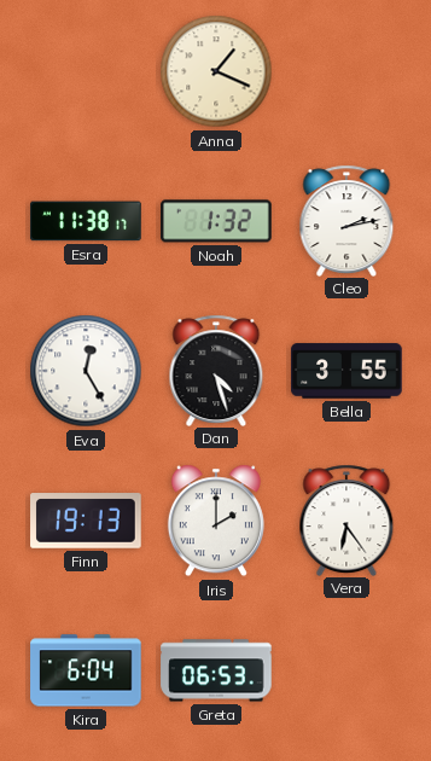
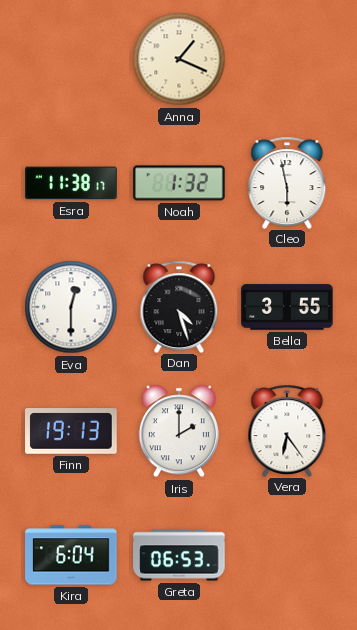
Cleo: 2:13 -> 5:58 (287, 182)
Eva: 12:25 -> 12:30 (71, 307)
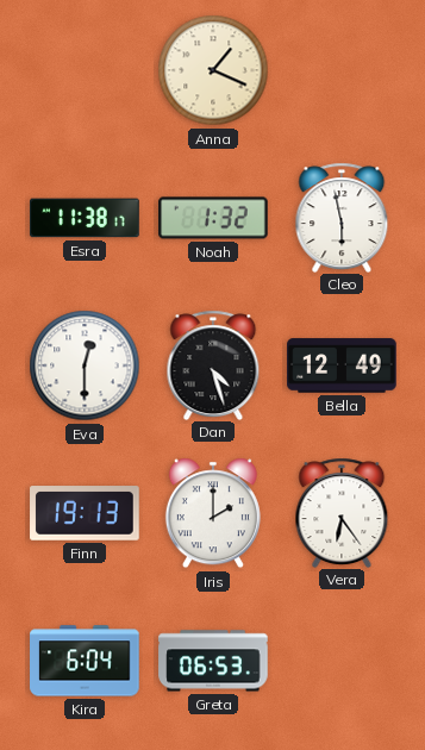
Bella: 3:55 -> 12:49 (342, 365)
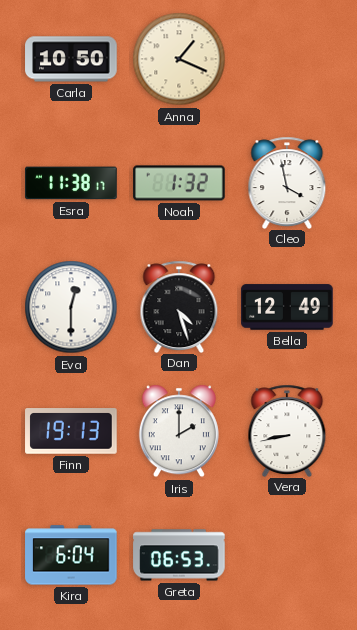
Carla: none -> 10:50 (71, 59)
Cleo: 5:58 -> 3:58 (287, 182)
Vera: 6:24 -> 8:43 (287, 430)
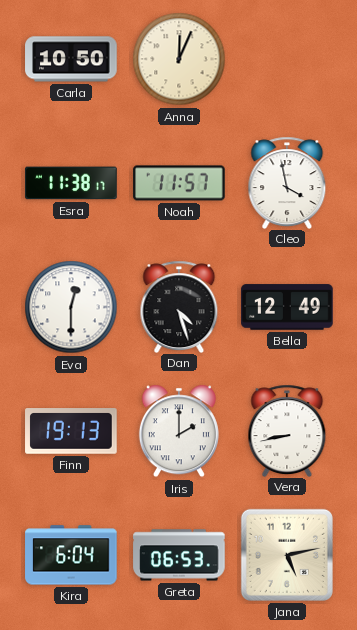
Anna: 1:19 -> 12:04 (179, 59)
Noah: 1:32 -> 11:57 (179, 183)
Jana: none -> 5:13 (287, 555)
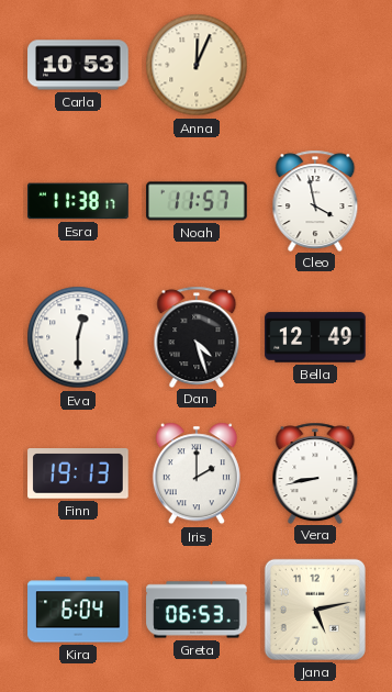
Carla: 10:50 -> 10:53 (78, 65)
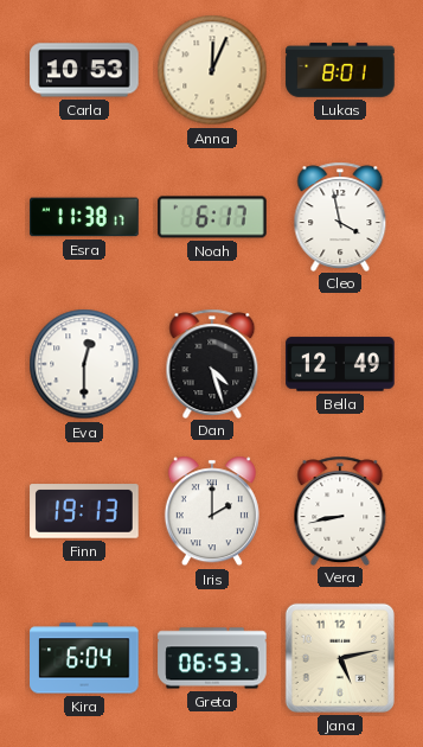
Lukas: none -> 8:01 (340, 70)
Noah: 11:57 -> 6:17 (212, 217)
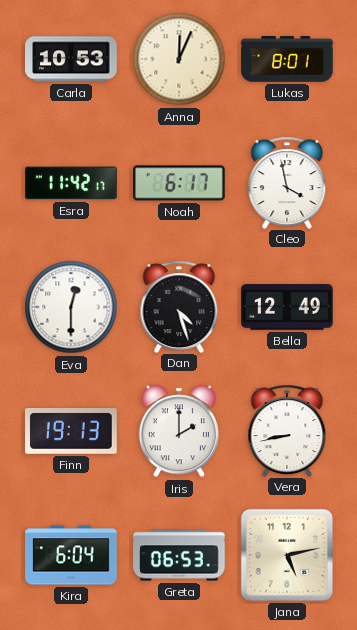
Esra: 11:38 -> 11:42 (71, 183)
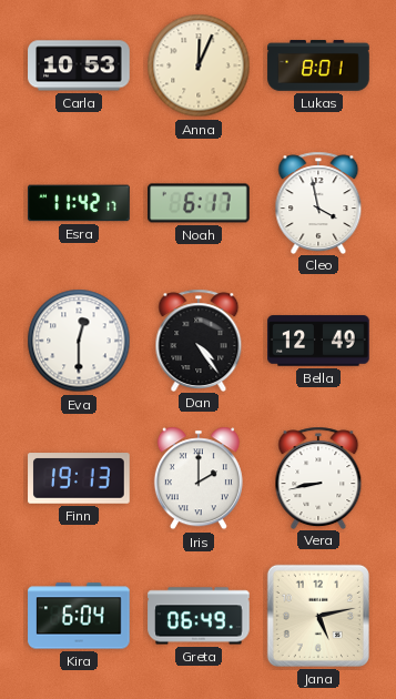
Dan: 4:27 -> 4:24 (199, 340)
Greta: 06:53 -> 06:49 (199, 616)
